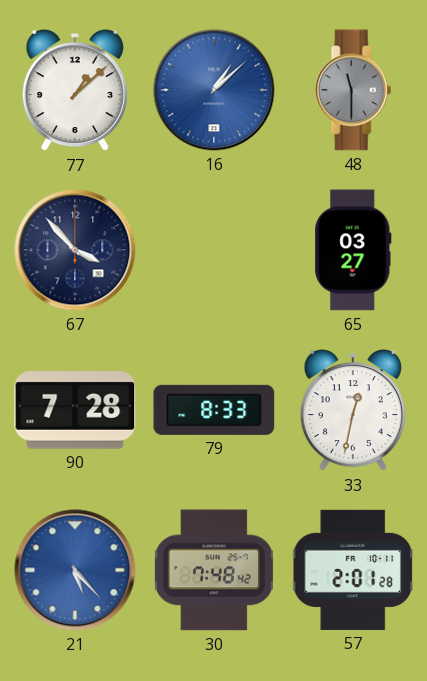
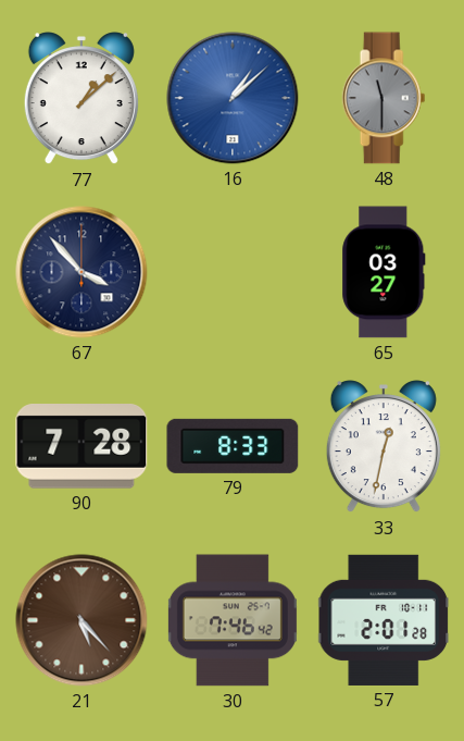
21 dial: blue -> brown (81, 620)
30: 7:48 -> 7:46 (233, 620)
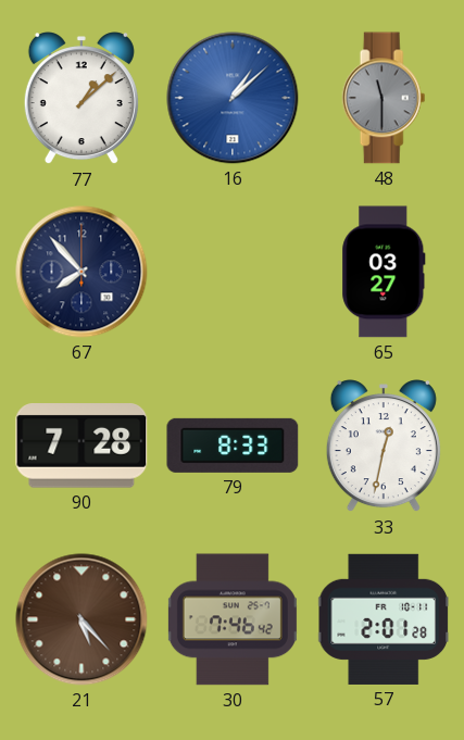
67: 3:53 -> 7:53 (81, 272)
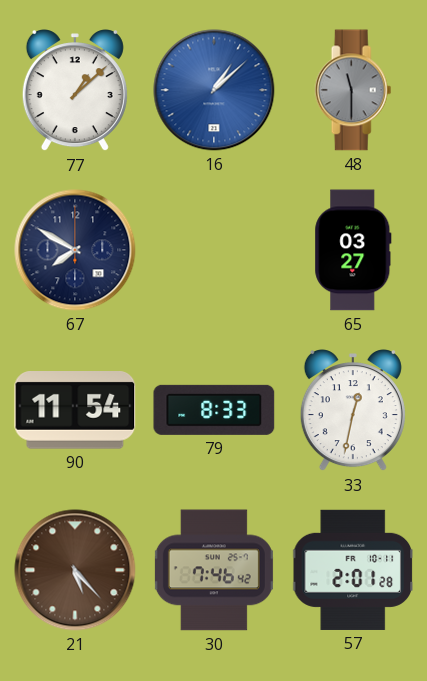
67: 7:53 -> 7:50 (75, 250)
90: 7:28 -> 11:54 (75, 411)
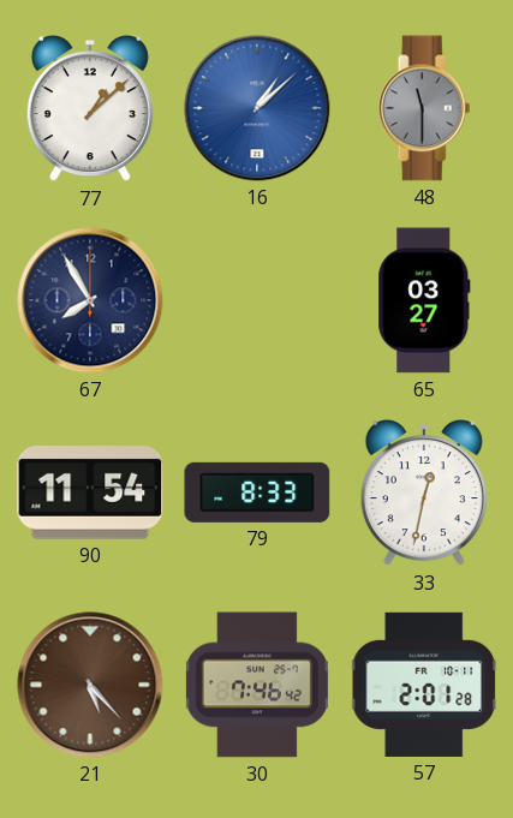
67: 7:50 -> 7:55 (90, 300)
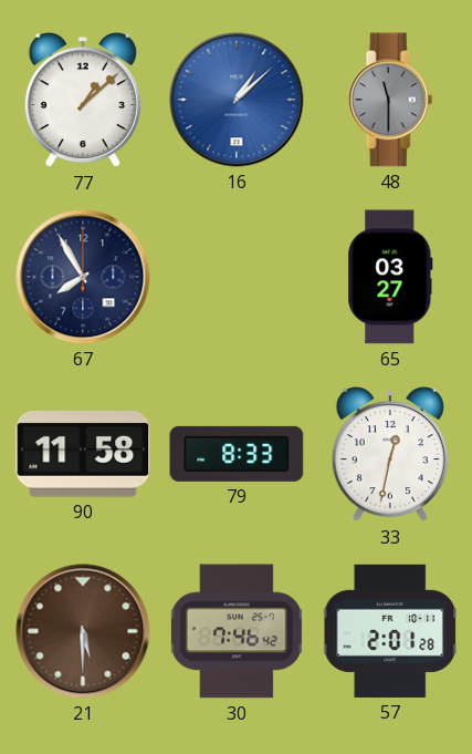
90: 11:54 -> 11:58 (83, 455)
21: 5:23 -> 5:30 (83, 631)
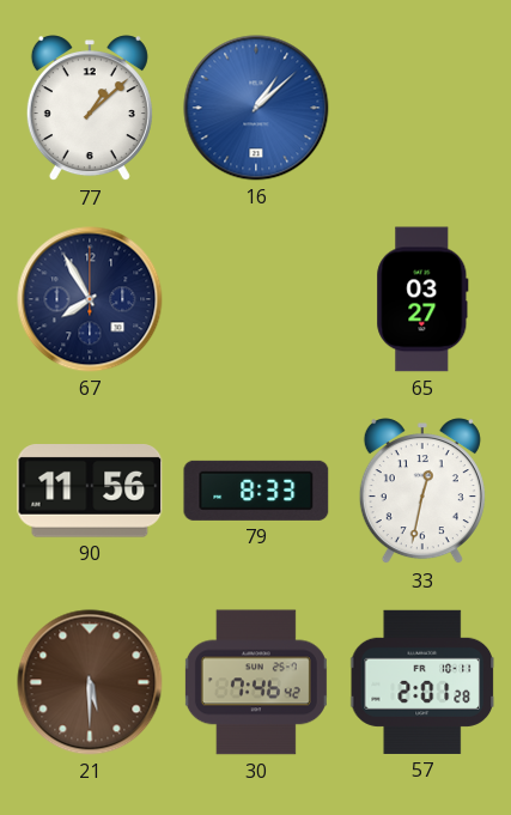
48: 11:30 -> none (390, 100)
90: 11:58 -> 11:56 (90, 492)
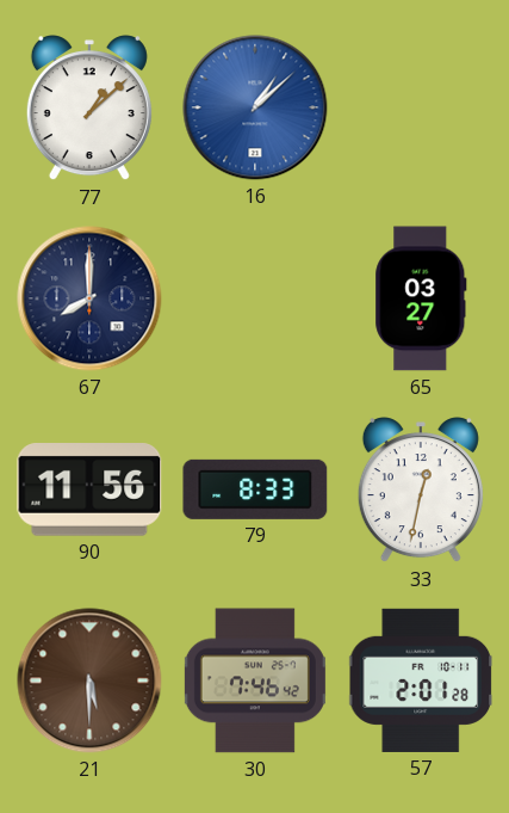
67: 7:55 -> 8:00 (89, 298)
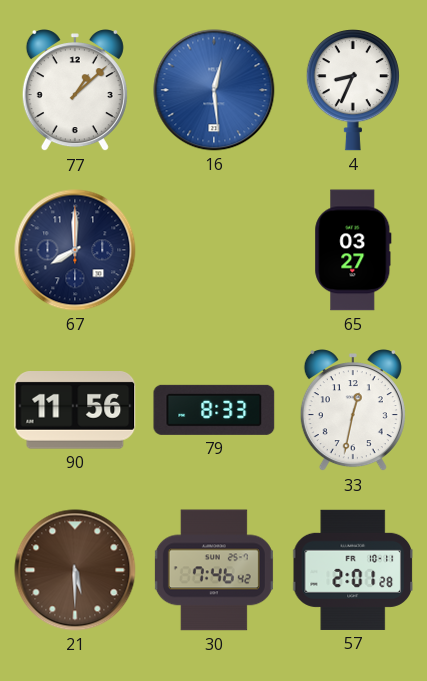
16: 1:08 -> 12:29 (214, 90)
4: none -> 8:34 (353, 90)
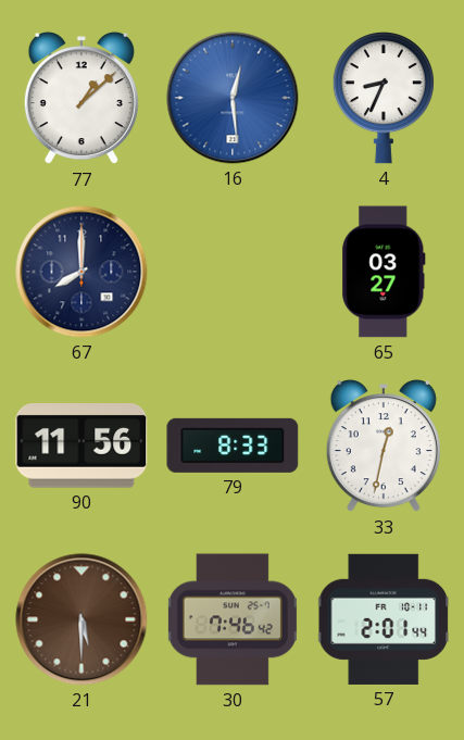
57: 2:01:28 -> 2:01:44 (384, 619)
